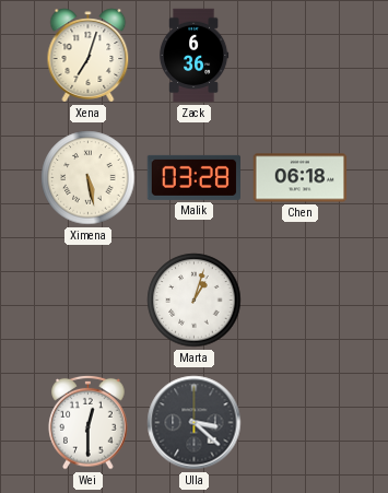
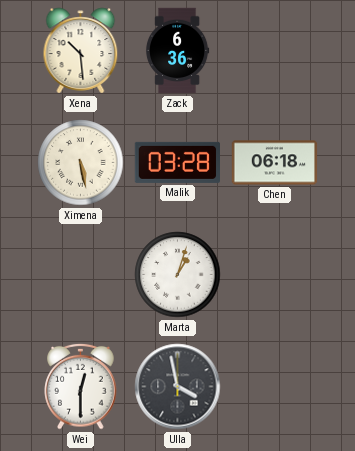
Xena: 7:03 -> 10:29 (81, 51)
Ulla: 3:22 -> 3:58 (178, 387)
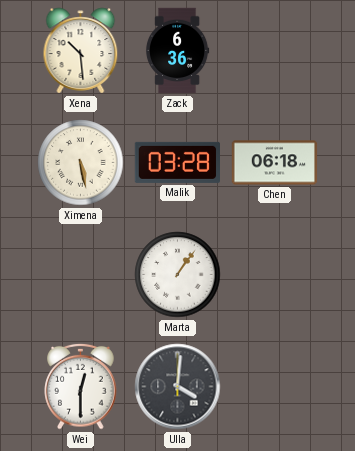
Marta: 1:03 -> 1:06 (178, 275)
Ulla: 3:58 -> 4:01 (178, 387)
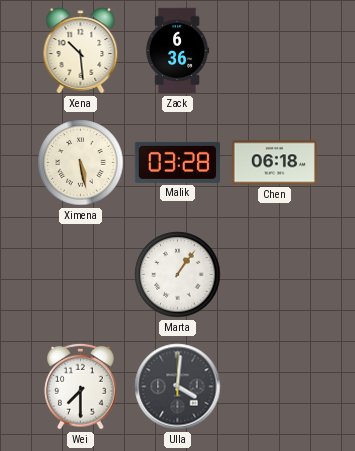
Wei: 12:30 -> 7:30 (81, 386)
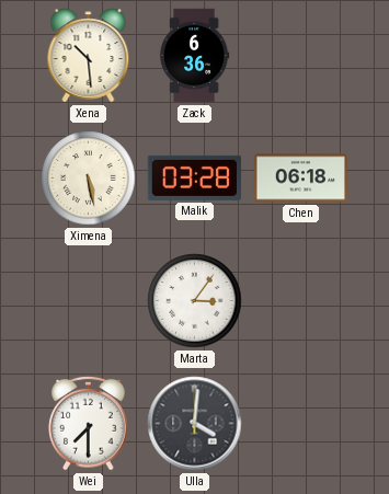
Marta: 1:06 -> 3:06 (195, 301)
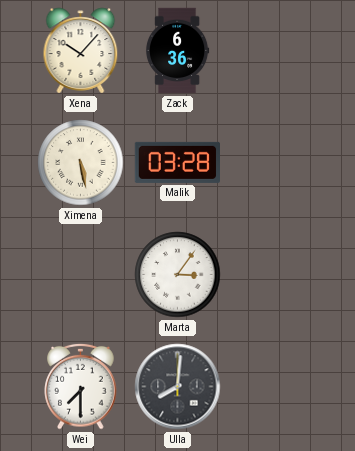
Xena: 10:29 -> 10:07 (81, 51)
Chen: 06:18 -> none (301, 179)
Ulla: 4:01 -> 8:01 (178, 387)
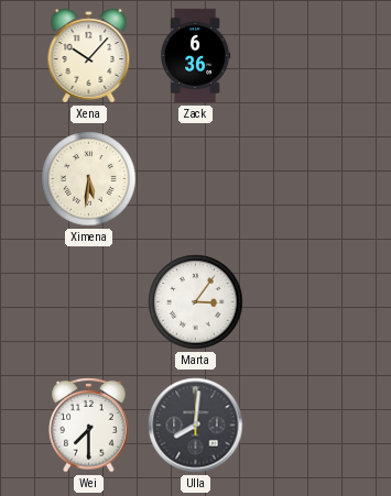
Ximena: 5:28 -> 5:31 (89, 179)
Malik: 03:28 -> none (177, 162)
